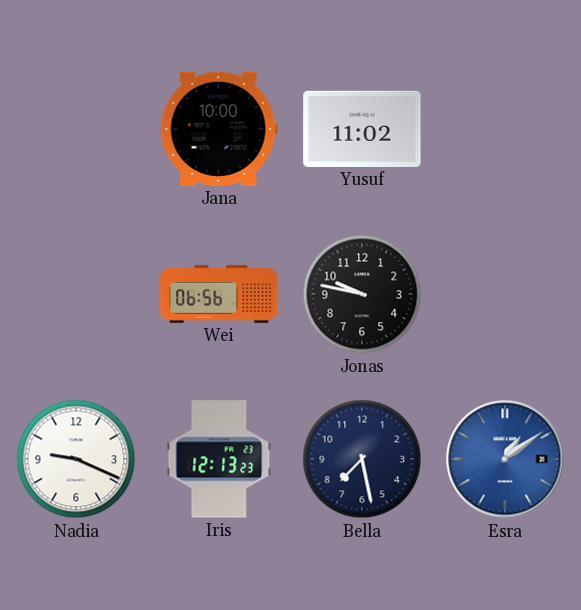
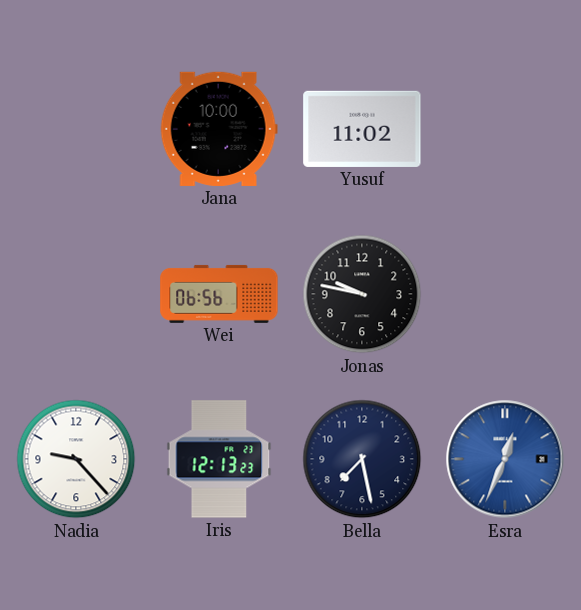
Nadia: 9:19 -> 9:23 (76, 459)
Esra: 1:09 -> 12:34 (505, 459)
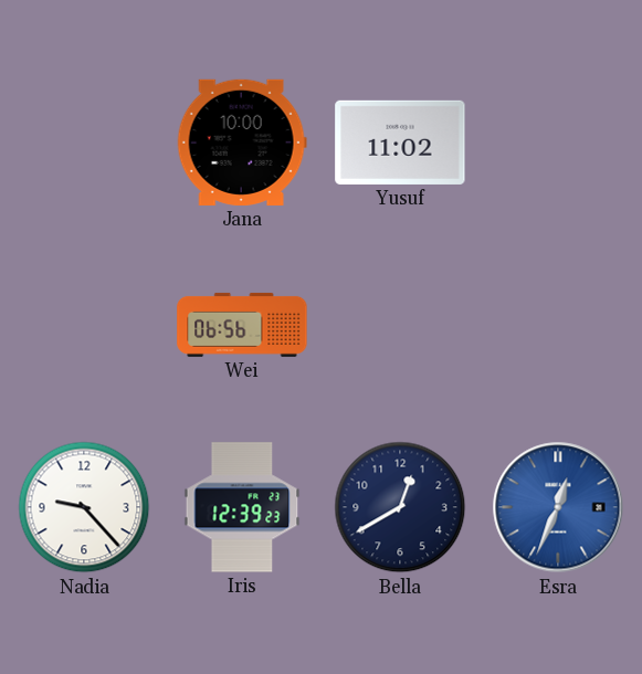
Jonas: 9:47 -> none (362, 294)
Iris: 12:13 -> 12:39 (242, 507)
Bella: 7:28 -> 12:40 (400, 507)
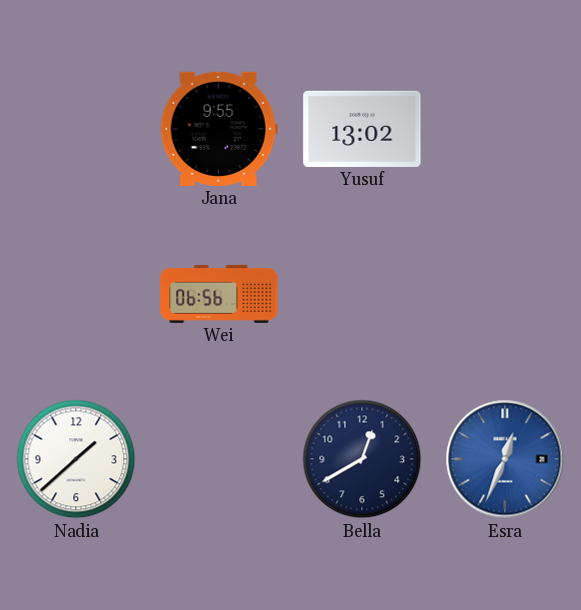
Jana: 10:00 -> 9:55 (219, 129)
Yusuf: 11:02 -> 13:02 (362, 129)
Nadia: 9:23 -> 1:38 (76, 459)
Iris: 12:39 -> none (242, 507)
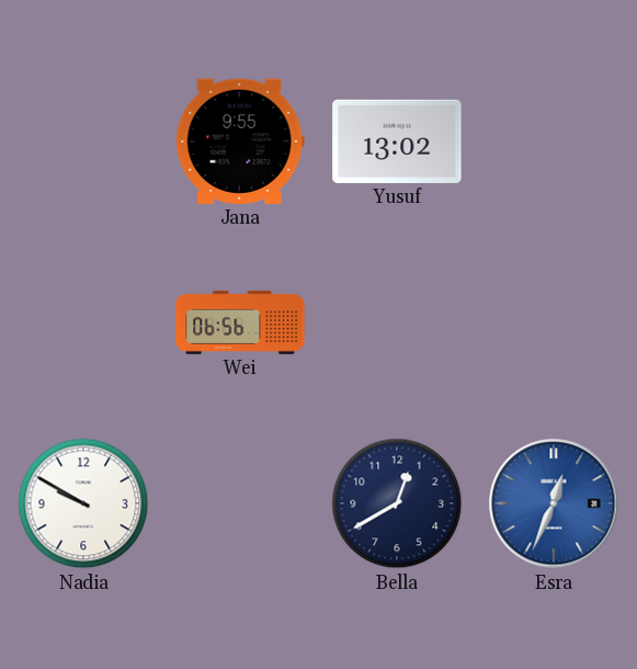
Nadia: 1:38 -> 9:50 (83, 503)
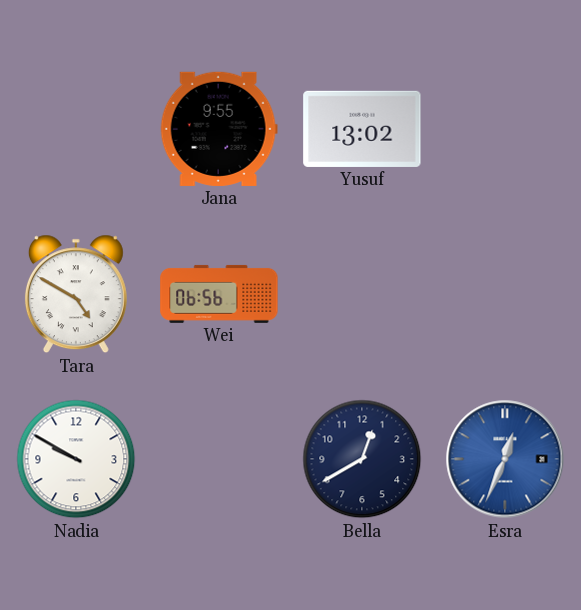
Tara: none -> 4:50 (76, 294)
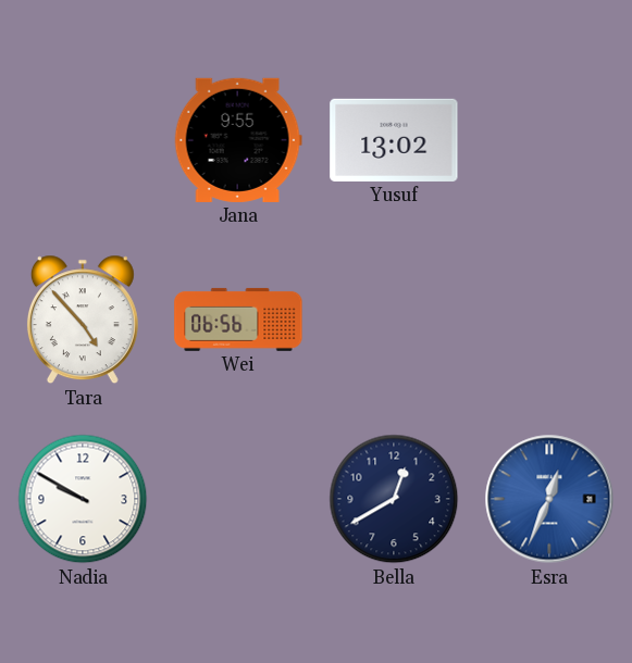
Tara: 4:50 -> 4:53 (83, 320)
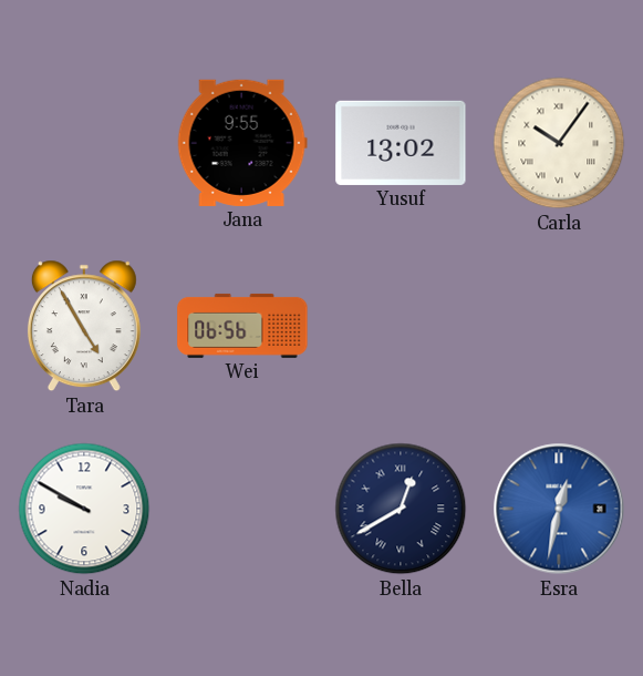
Carla: none -> 10:06 (559, 143)
Tara: 4:53 -> 4:55 (84, 326)
Bella numerals: Arabic -> Roman (401, 509)
Esra: 12:34 -> 12:32 (559, 509)
